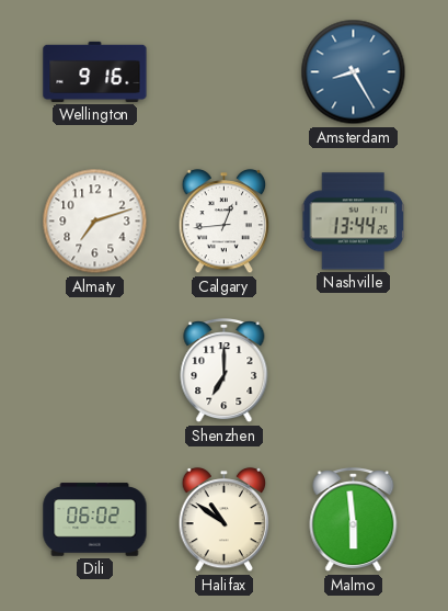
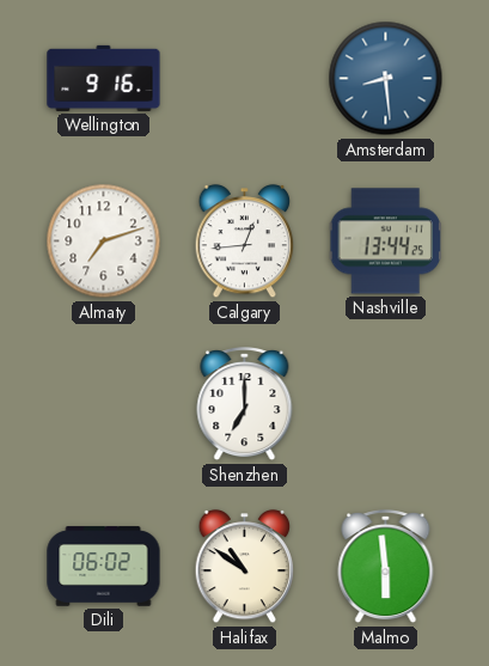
Amsterdam: 8:25 -> 8:29 (386, 79)
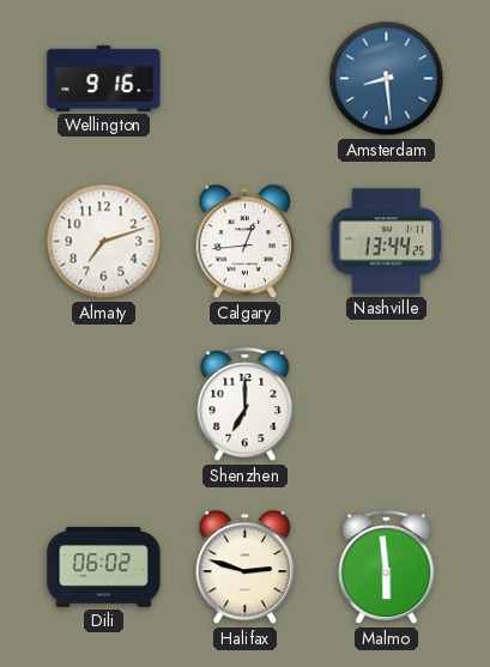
Halifax: 10:51 -> 2:48 (246, 568)
